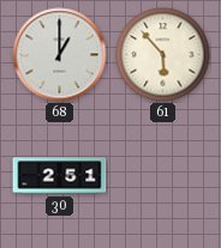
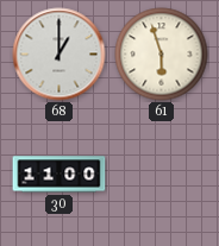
61: 5:53 -> 5:57 (162, 55)
30: 2:51 -> 11:00 (60, 175)
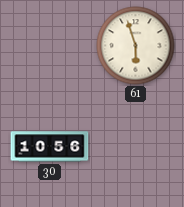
68: 1:00 -> none (60, 55)
30: 11:00 -> 10:56 (50, 147)
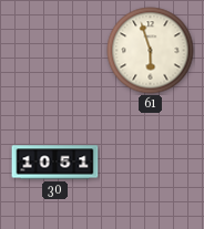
30: 10:56 -> 10:51 (55, 163)
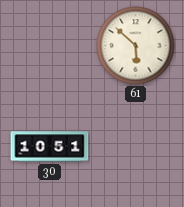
61: 5:57 -> 5:52 (136, 46)
